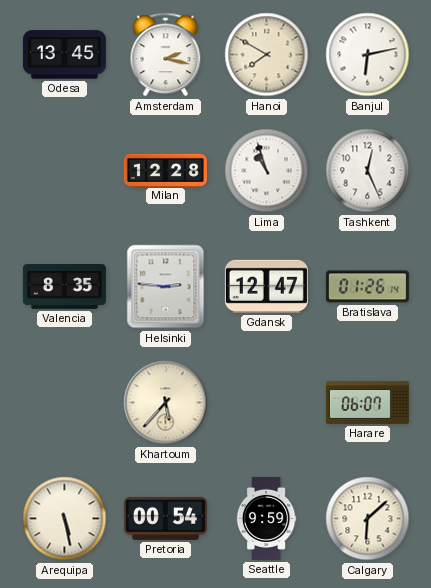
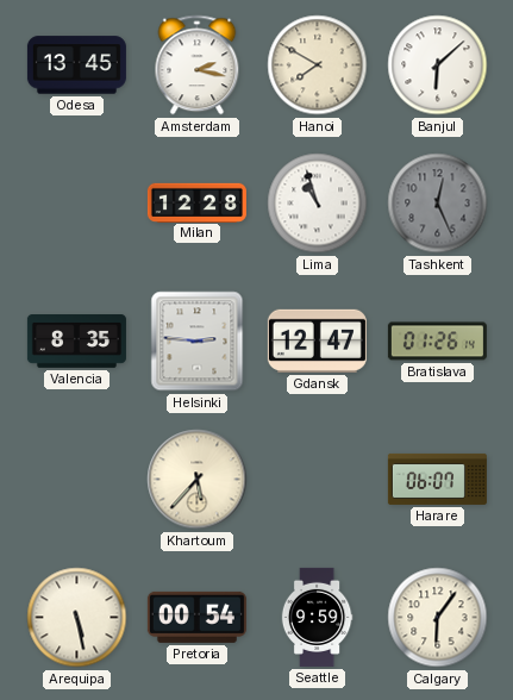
Banjul: 6:13 -> 6:08 (438, 65)
Tashkent dial: white -> grey (438, 204)
Calgary: 6:08 -> 6:06 (438, 618)
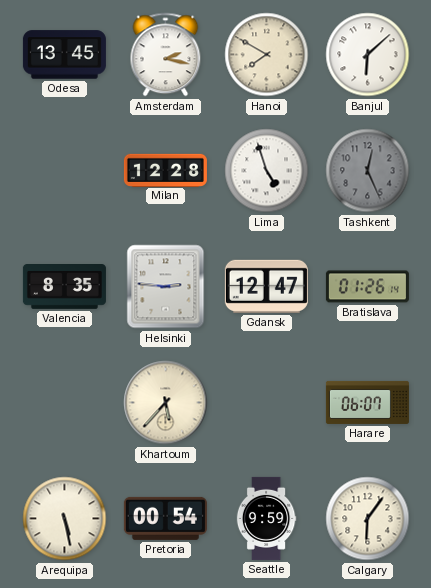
Lima: 10:57 -> 4:57 (267, 171)
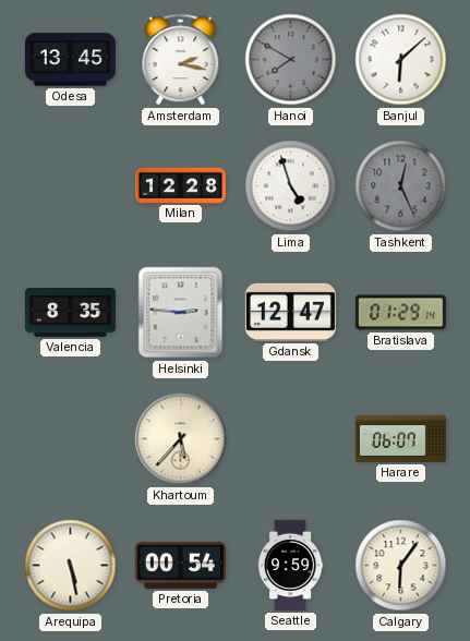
Hanoi dial: cream -> grey (291, 60)
Bratislava: 01:26 -> 01:29 (400, 313)
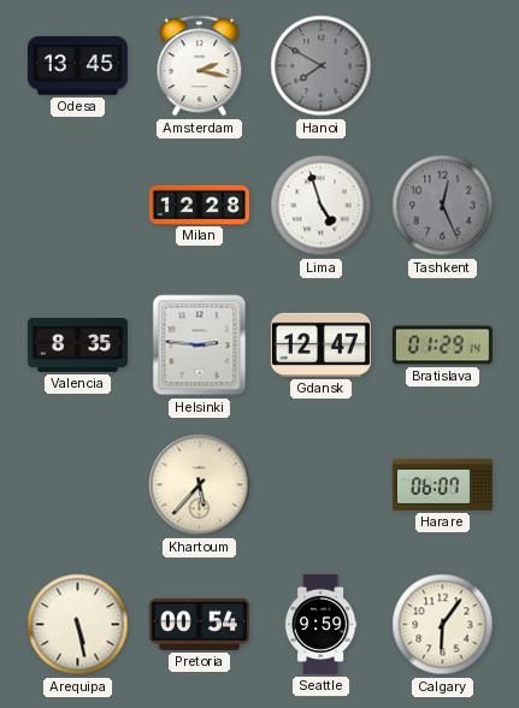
Banjul: 6:08 -> none (401, 60)
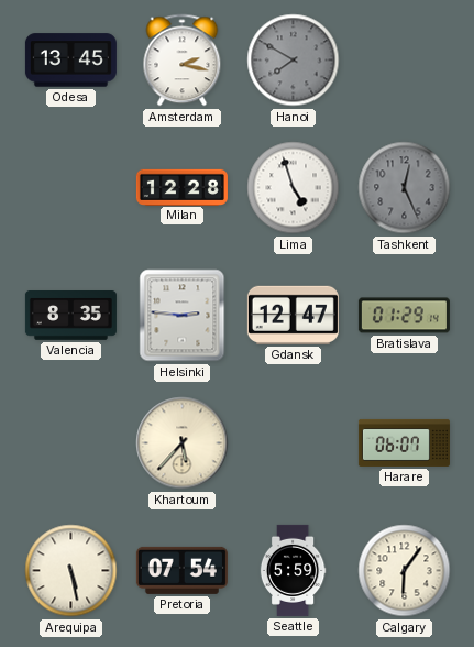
Pretoria: 00:54 -> 07:54 (181, 570)
Seattle: 9:59 -> 5:59 (293, 570)
